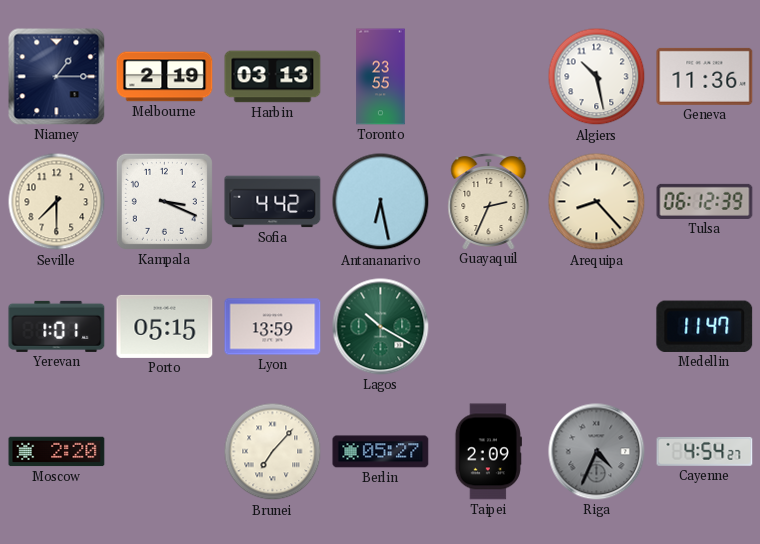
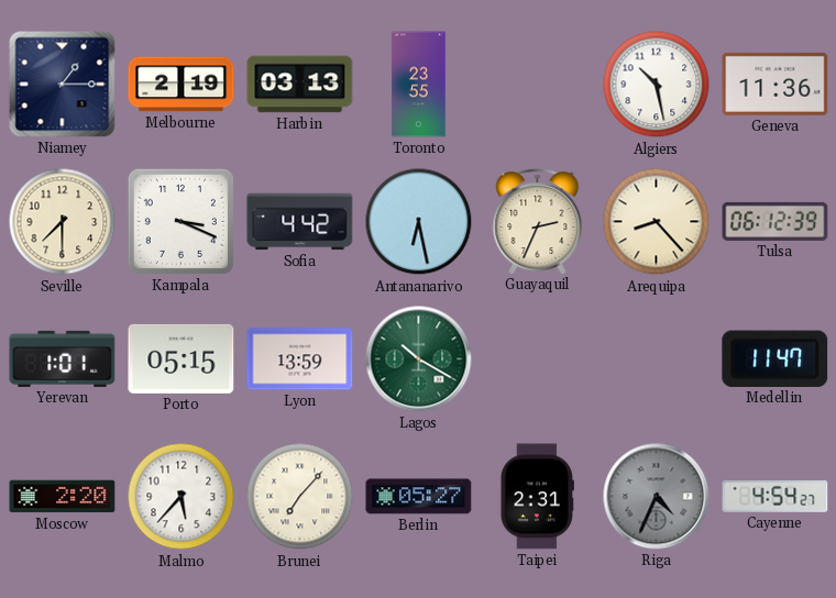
Malmo: none -> 5:37 (182, 497)
Taipei: 2:09 -> 2:31 (537, 497)
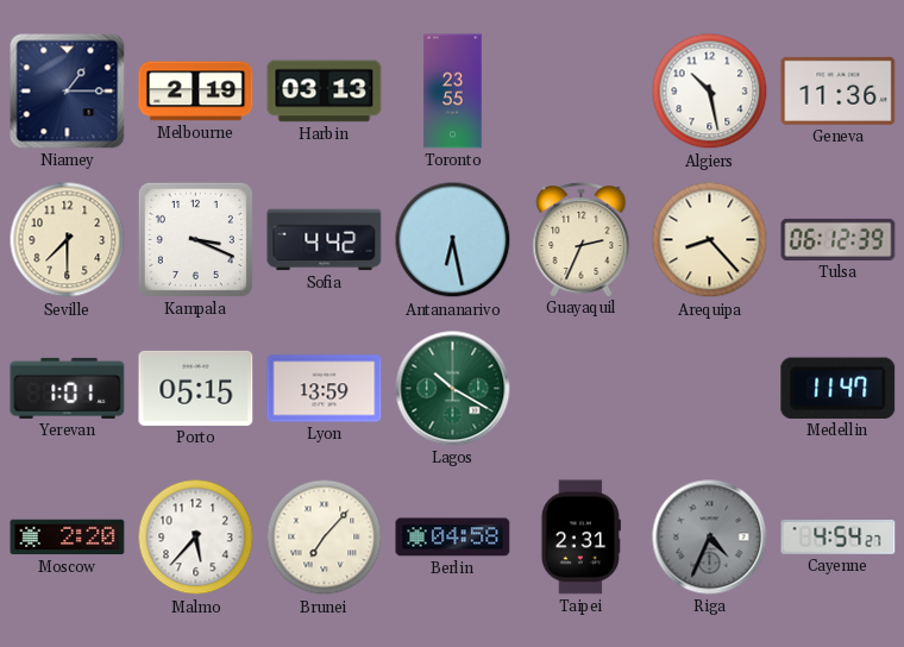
Berlin: 05:27 -> 04:58 (453, 538)
